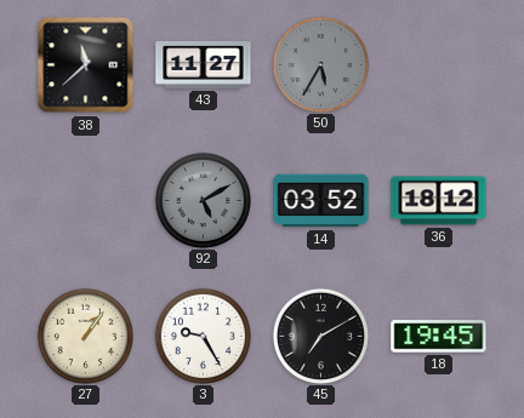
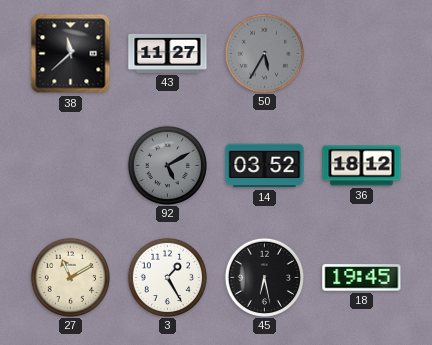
27: 1:06 -> 11:10 (70, 277)
3: 9:25 -> 1:25 (167, 277)
45: 7:10 -> 6:28 (264, 277)
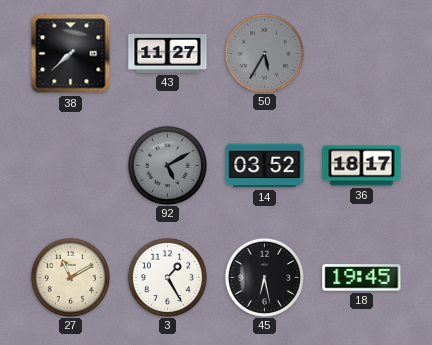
38: 11:38 -> 7:38 (71, 54)
36: 18:12 -> 18:17 (362, 166)
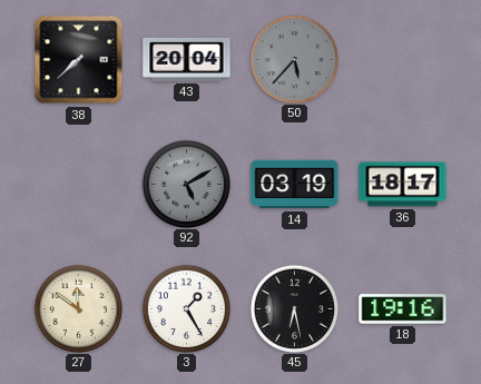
43: 11:27 -> 20:04 (187, 59)
50: 5:35 -> 5:37 (294, 59)
14: 03:52 -> 03:19 (295, 185)
27: 11:10 -> 11:51 (78, 308)
18: 19:45 -> 19:16 (403, 309)
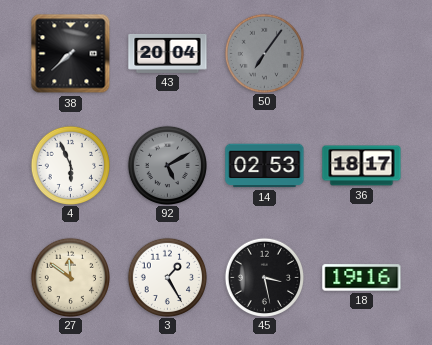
50: 5:37 -> 7:06 (264, 53)
4: none -> 5:56 (70, 165)
14: 03:19 -> 02:53 (265, 166)
45: 6:28 -> 3:28 (264, 277)
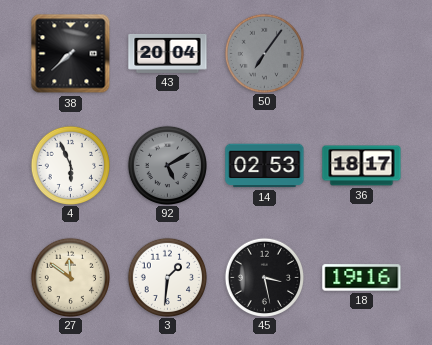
3: 1:25 -> 1:31 (167, 277)
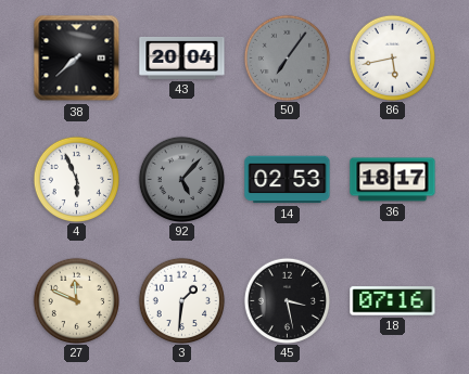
86: none -> 5:43 (392, 57)
92: 5:10 -> 5:07 (181, 179)
27: 11:51 -> 11:49 (76, 300)
18: 19:16 -> 07:16 (393, 301)
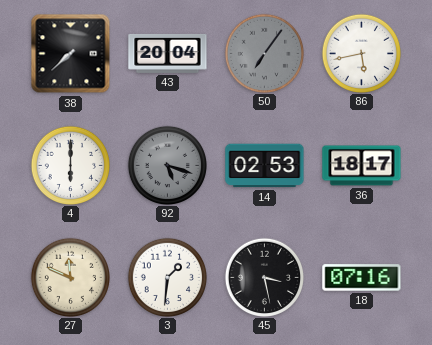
4: 5:56 -> 6:00 (70, 165)
92: 5:07 -> 5:18 (167, 165)
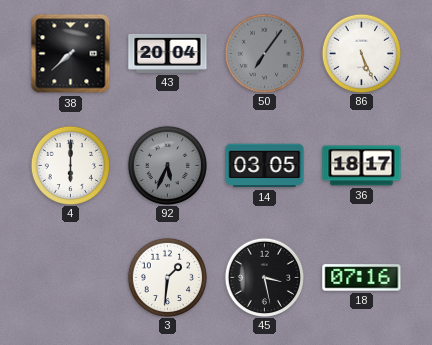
86: 5:43 -> 5:26 (361, 53)
92: 5:18 -> 5:34 (167, 165)
14: 02:53 -> 03:05 (265, 166)
27: 11:49 -> none (70, 277)
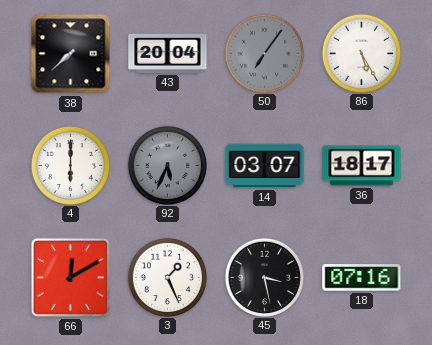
86: 5:26 -> 5:25 (361, 53)
14: 03:05 -> 03:07 (265, 166)
66: none -> 12:10 (70, 277)
3: 1:31 -> 1:26 (167, 277)
